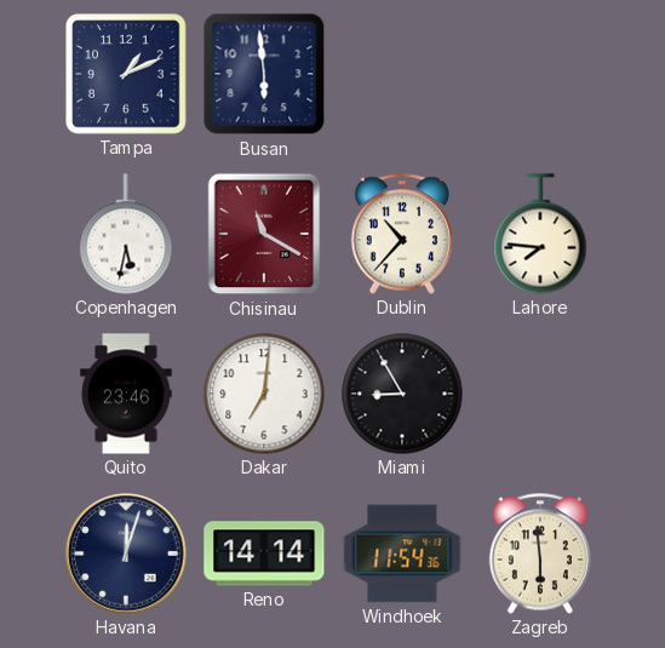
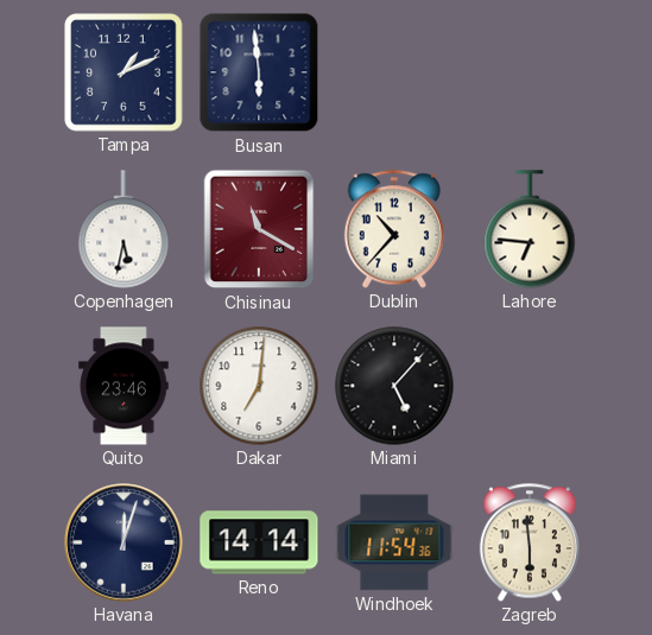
Lahore: 7:46 -> 6:46 (530, 229)
Miami: 8:55 -> 5:07 (394, 386)
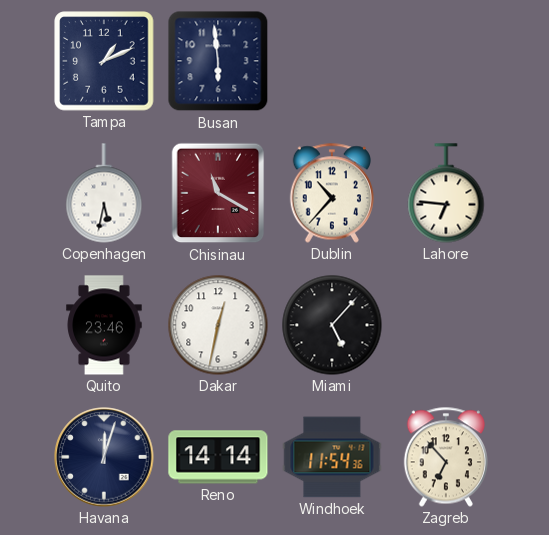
Dakar: 7:01 -> 12:32 (218, 325)
Zagreb: 5:59 -> 6:53 (446, 457)
